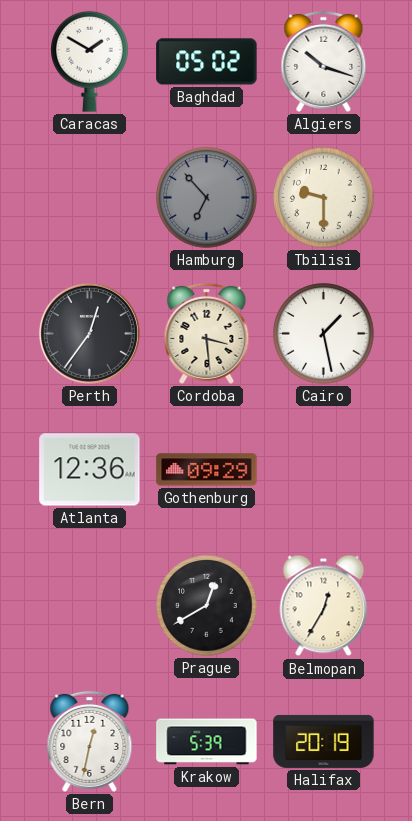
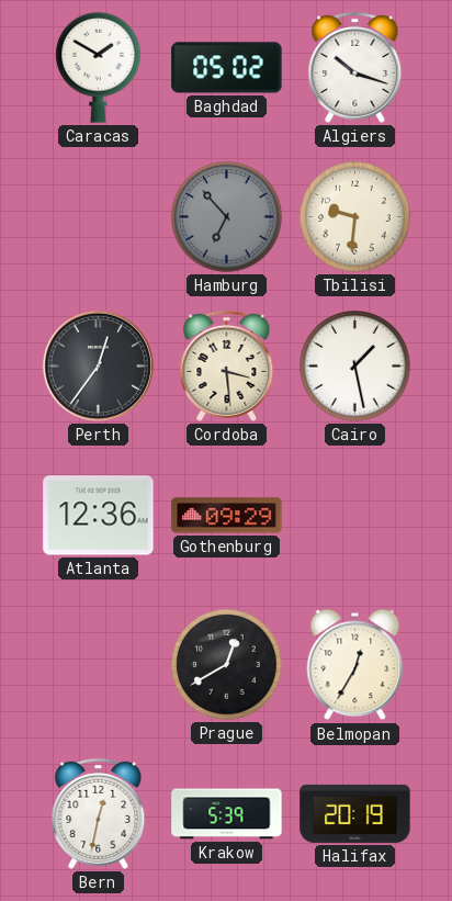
Tbilisi: 9:30 -> 9:31 (355, 217)
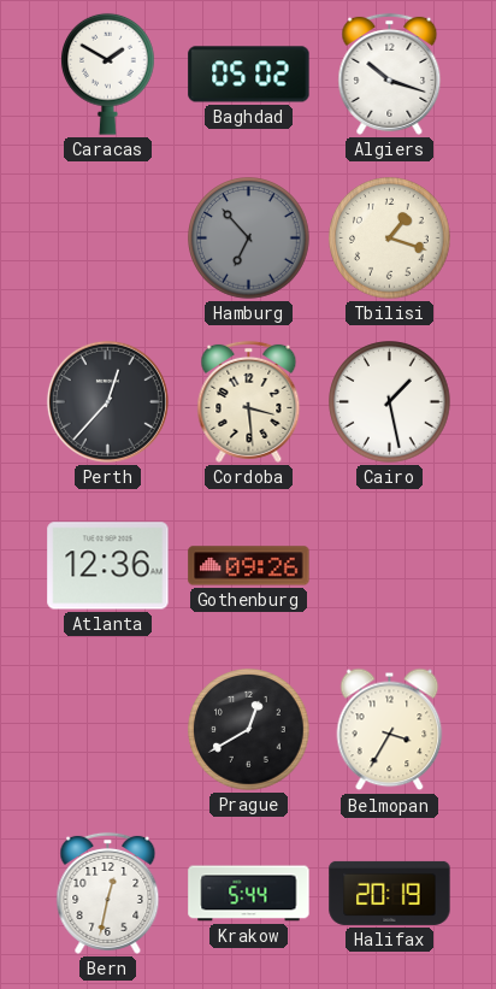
Tbilisi: 9:31 -> 1:18 (390, 239)
Perth: 12:36 -> 12:37 (107, 401)
Gothenburg: 09:29 -> 09:26 (249, 566)
Belmopan: 12:35 -> 3:35 (390, 730)
Krakow: 5:39 -> 5:44 (249, 894)
